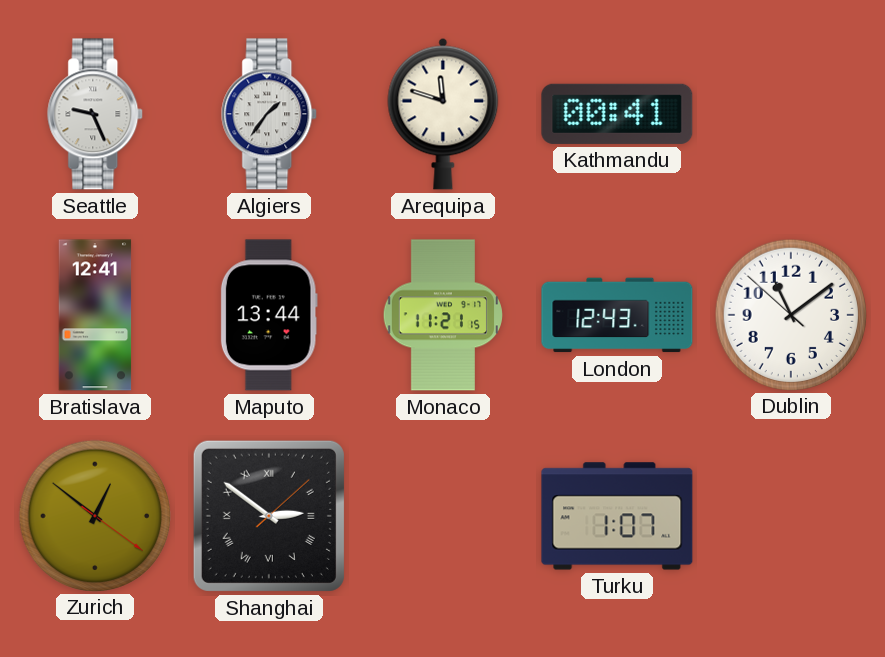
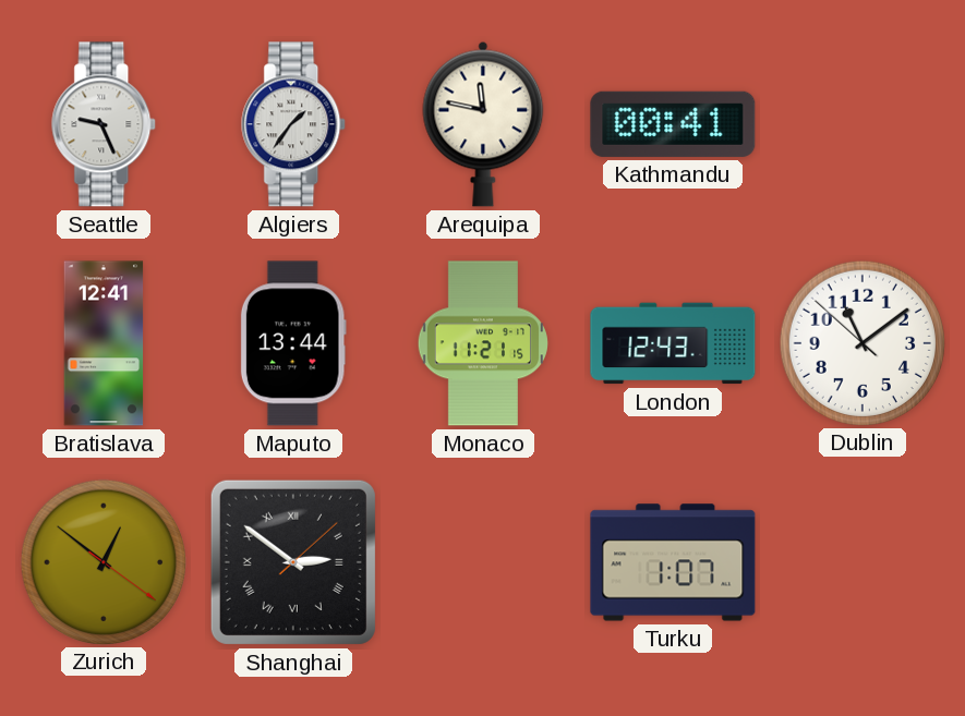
Arequipa: 11:48 -> 11:47 (483, 124)
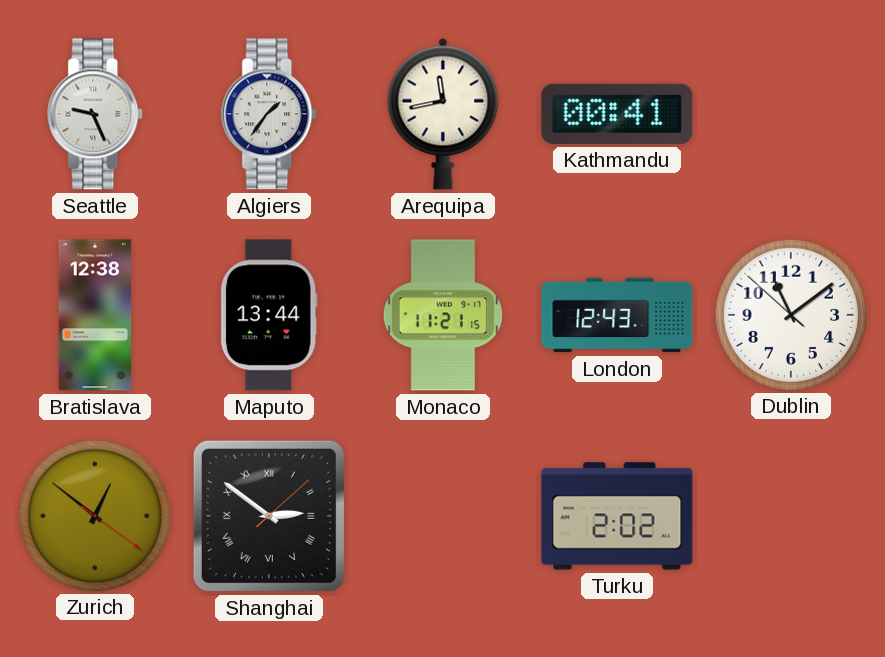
Arequipa: 11:47 -> 11:43 (443, 114)
Bratislava: 12:41 -> 12:38 (95, 315)
Turku: 1:07 -> 2:02 (617, 516)
